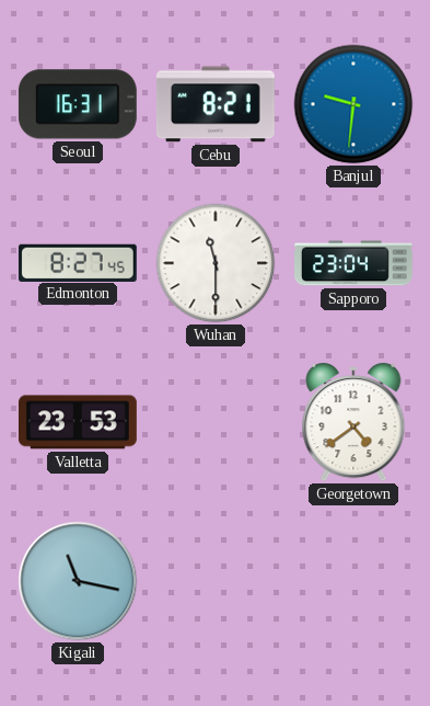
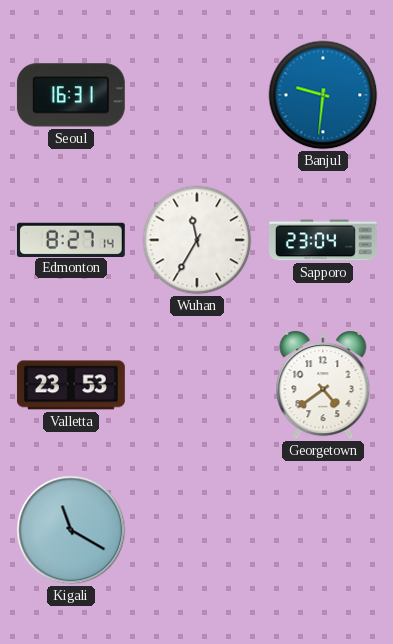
Cebu: 8:21 -> none (216, 104)
Edmonton: 8:27:45 -> 8:27:14 (71, 239)
Wuhan: 11:30 -> 11:35 (197, 240)
Kigali: 11:17 -> 11:20 (71, 530)
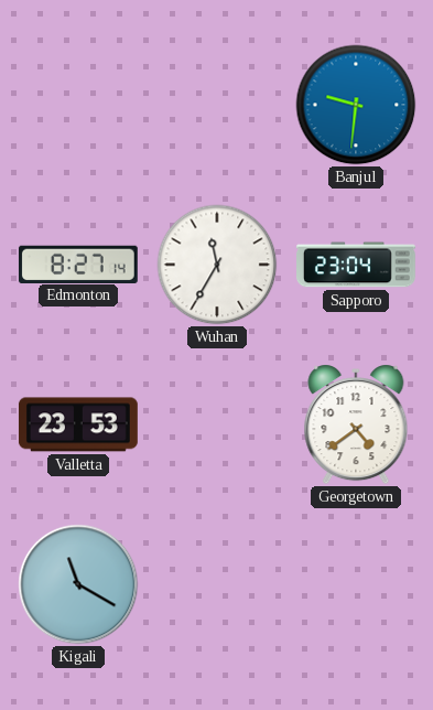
Seoul: 16:31 -> none (71, 95)
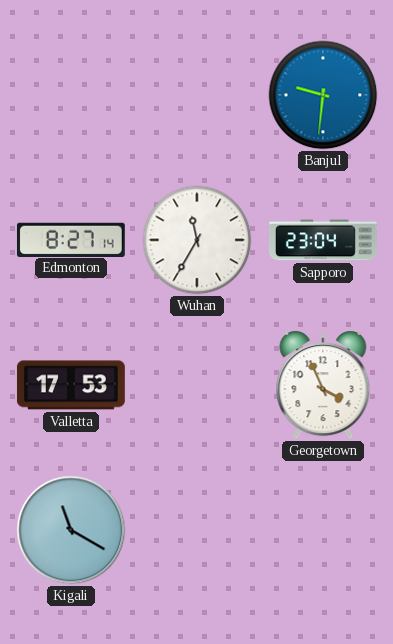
Valletta: 23:53 -> 17:53 (71, 385)
Georgetown: 4:39 -> 3:56 (323, 385)
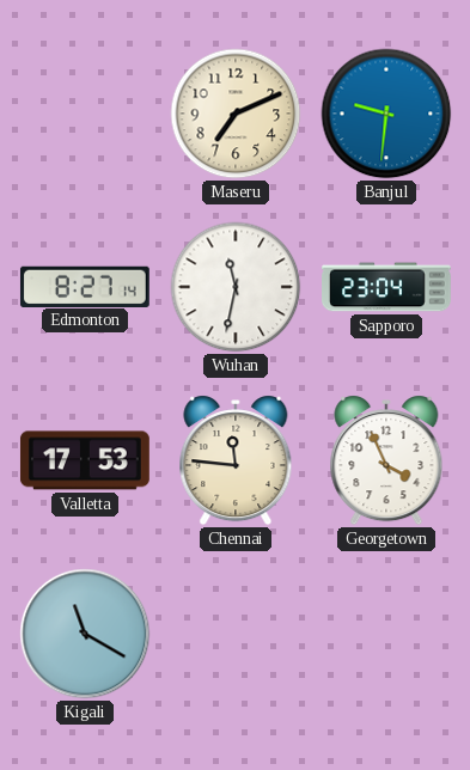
Maseru: none -> 7:11 (236, 114)
Wuhan: 11:35 -> 11:32 (236, 287)
Chennai: none -> 11:46 (236, 460)
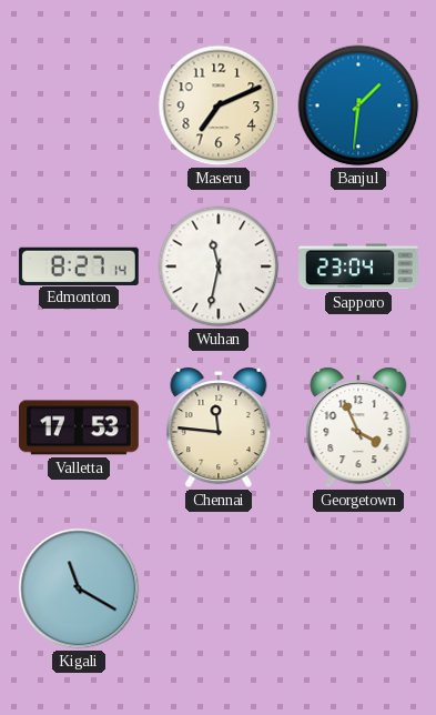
Banjul: 9:31 -> 1:31 (358, 105)
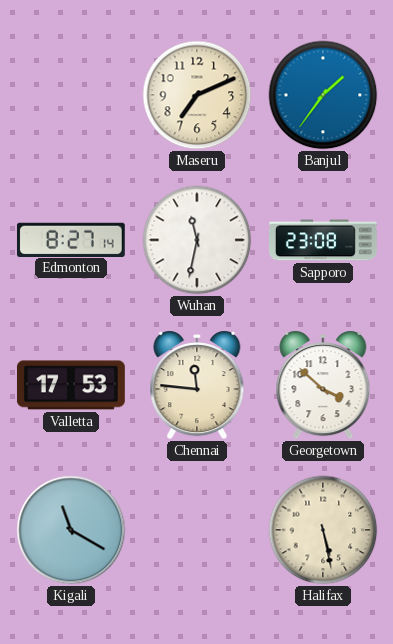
Banjul: 1:31 -> 1:36 (323, 95)
Sapporo: 23:04 -> 23:08 (324, 240)
Georgetown: 3:56 -> 3:52 (323, 385)
Halifax: none -> 5:28 (323, 530)
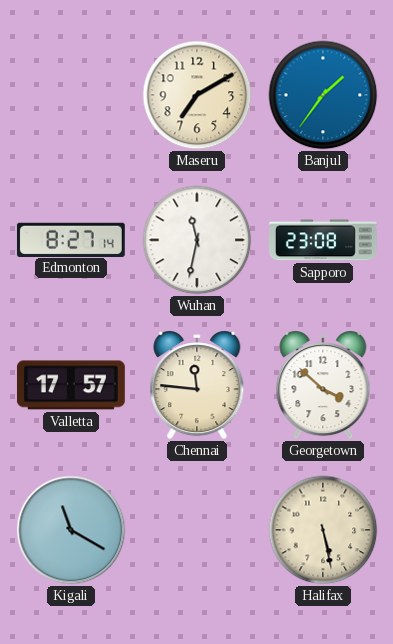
Maseru: 7:11 -> 7:10 (197, 95)
Valletta: 17:53 -> 17:57 (71, 385)
